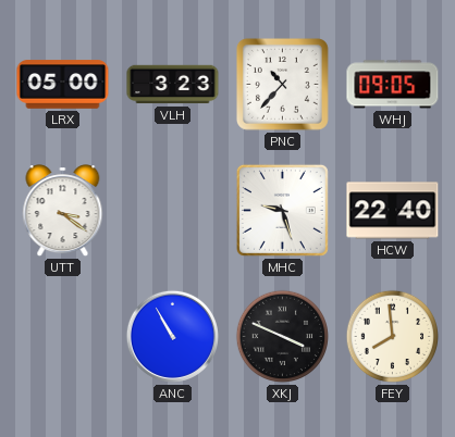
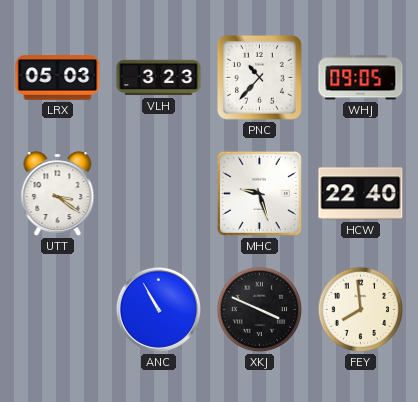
LRX: 05:00 -> 05:03 (58, 78)
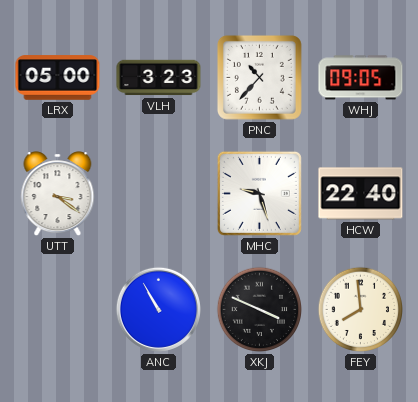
LRX: 05:03 -> 05:00 (58, 78)
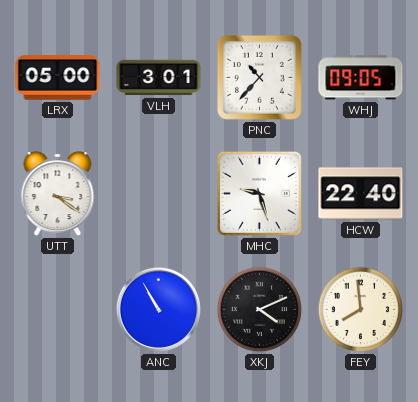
VLH: 3:23 -> 3:01 (159, 78)
XKJ: 3:49 -> 4:11 (260, 310)
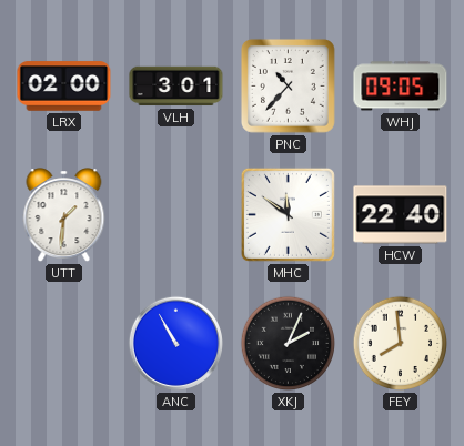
LRX: 05:00 -> 02:00 (64, 87)
UTT: 3:21 -> 1:31 (64, 215)
MHC: 9:27 -> 11:51 (288, 214)
XKJ: 4:11 -> 2:04 (289, 344)
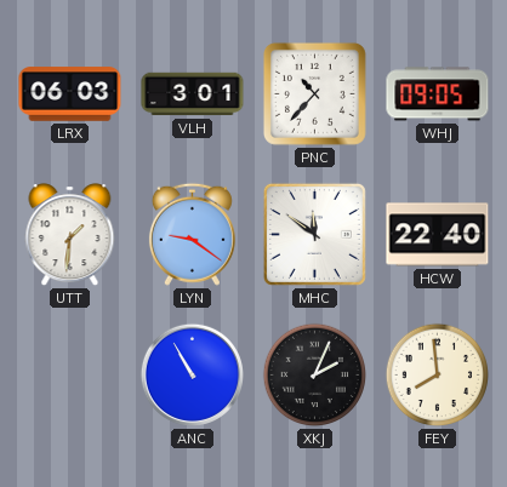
LRX: 02:00 -> 06:03 (70, 94)
LYN: none -> 9:21 (192, 234)
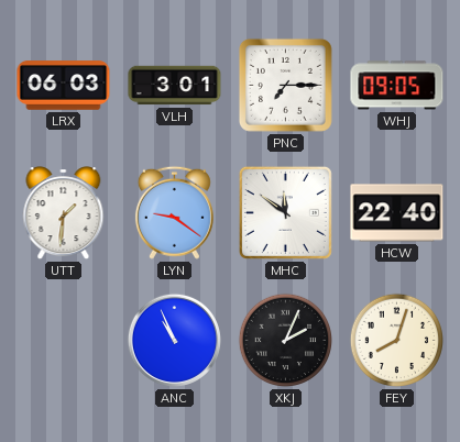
PNC: 10:37 -> 7:15 (285, 85)
ANC: 10:55 -> 10:56 (174, 340)
FEY: 7:59 -> 8:03 (397, 341)
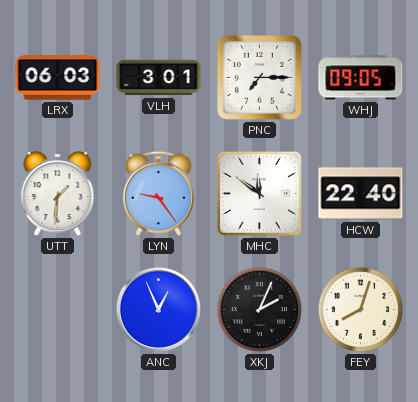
LYN: 9:21 -> 9:24 (158, 193)
ANC: 10:56 -> 12:56 (158, 309)
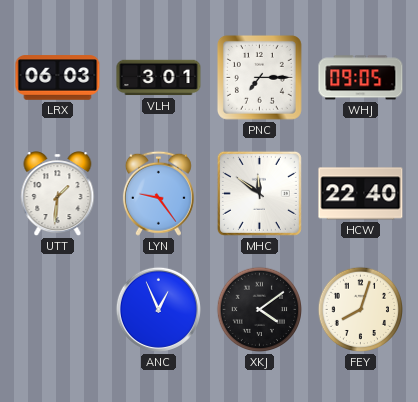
XKJ: 2:04 -> 4:09 (260, 310)
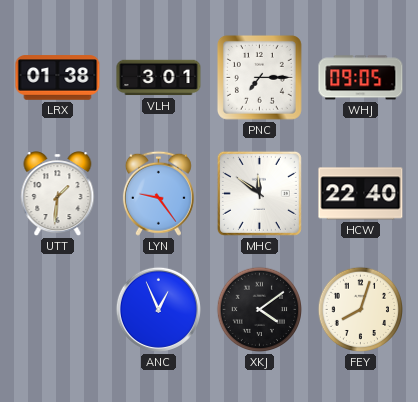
LRX: 06:03 -> 01:38 (58, 78)
